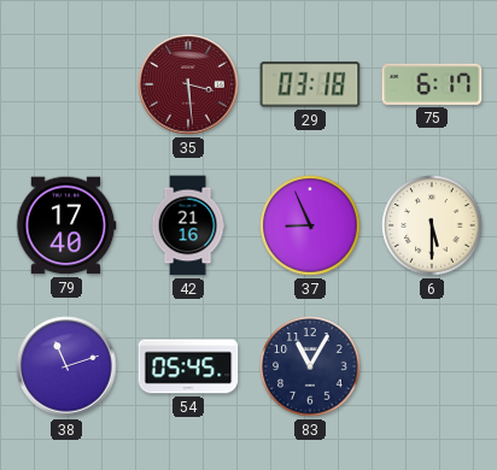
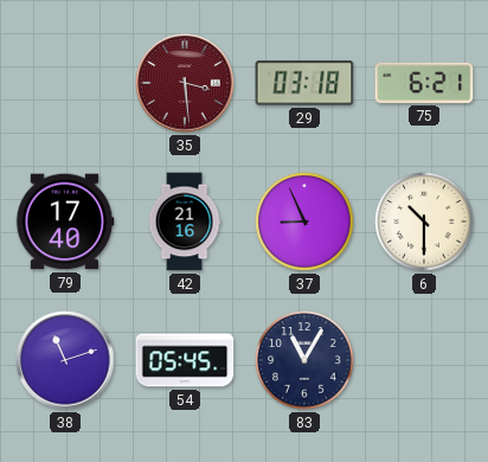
75: 6:17 -> 6:21 (424, 83)
6: 5:30 -> 10:30 (424, 222)
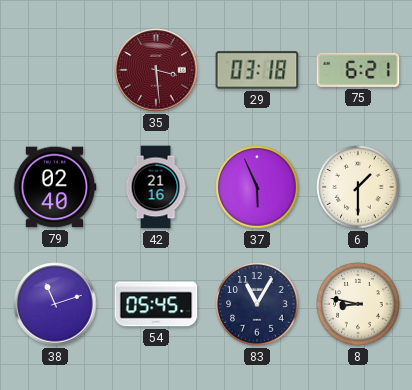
79: 17:40 -> 02:40 (55, 187)
37: 8:56 -> 5:56 (257, 187)
6: 10:30 -> 1:30 (358, 187)
8: none -> 8:47 (358, 304)
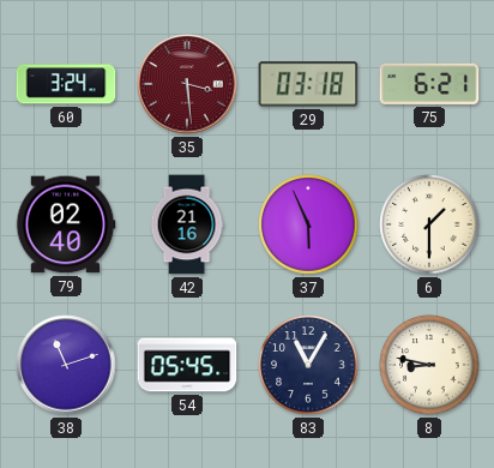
60: none -> 3:24 (66, 84)
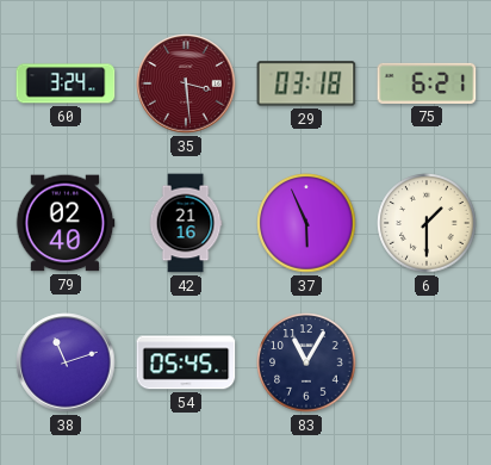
8: 8:47 -> none (429, 365)
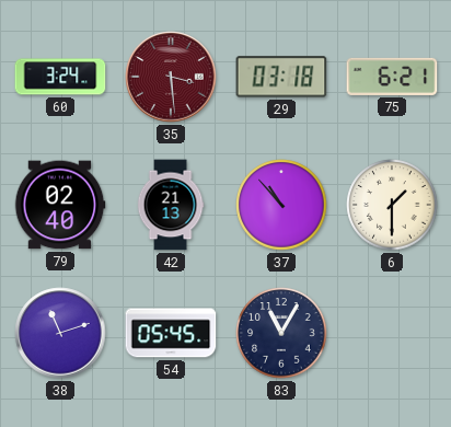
42: 21:16 -> 21:13 (171, 205)
37: 5:56 -> 10:53 (281, 205)
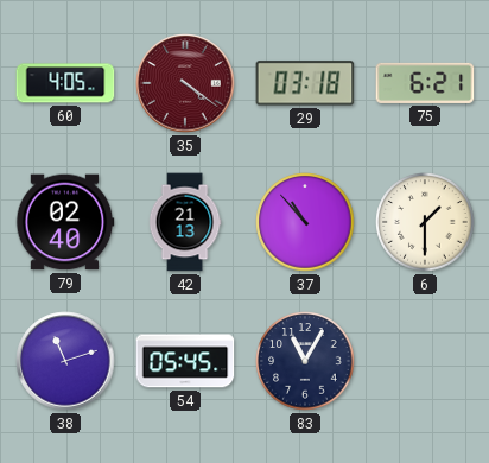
60: 3:24 -> 4:05 (65, 83)
35: 3:29 -> 4:21 (185, 83)
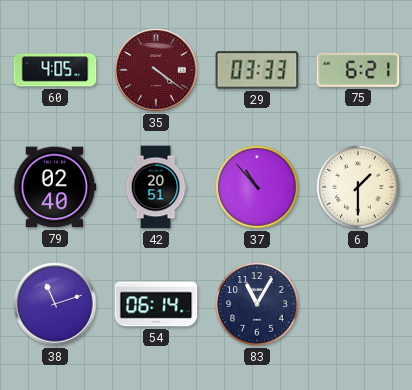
29: 03:18 -> 03:33 (257, 70)
42: 21:13 -> 20:51 (156, 187)
54: 05:45 -> 06:14 (156, 304)
